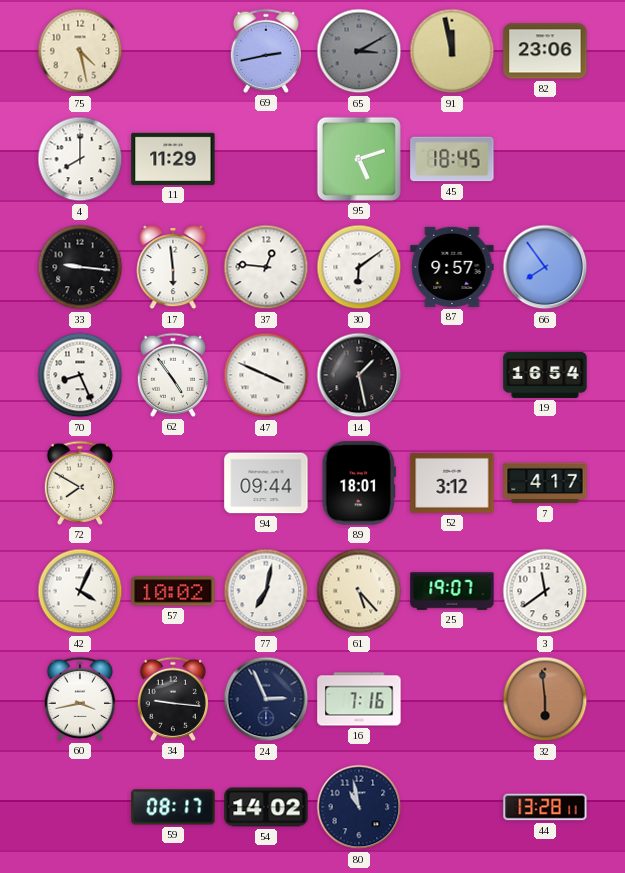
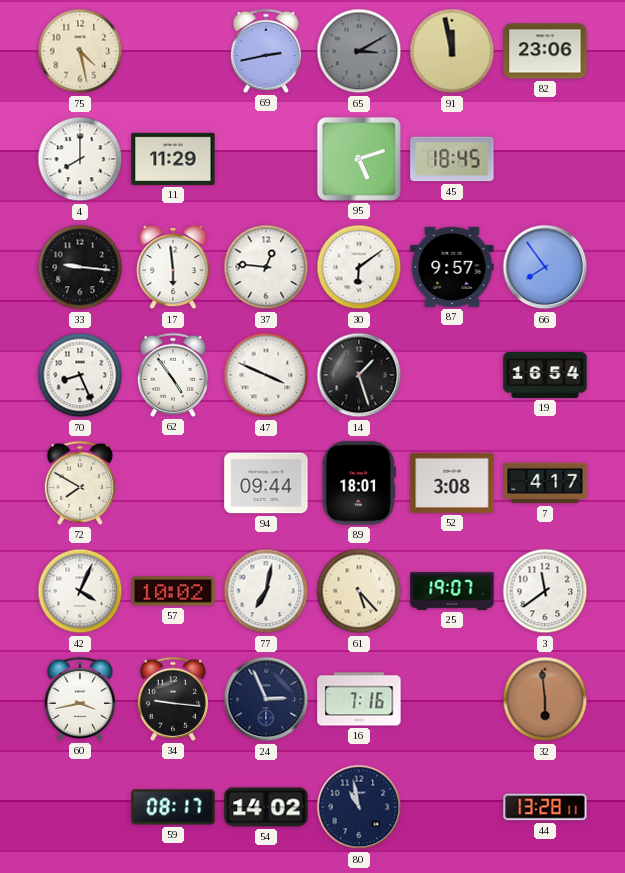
14: 1:28 -> 1:27 (359, 375)
52: 3:12 -> 3:08 (452, 483)
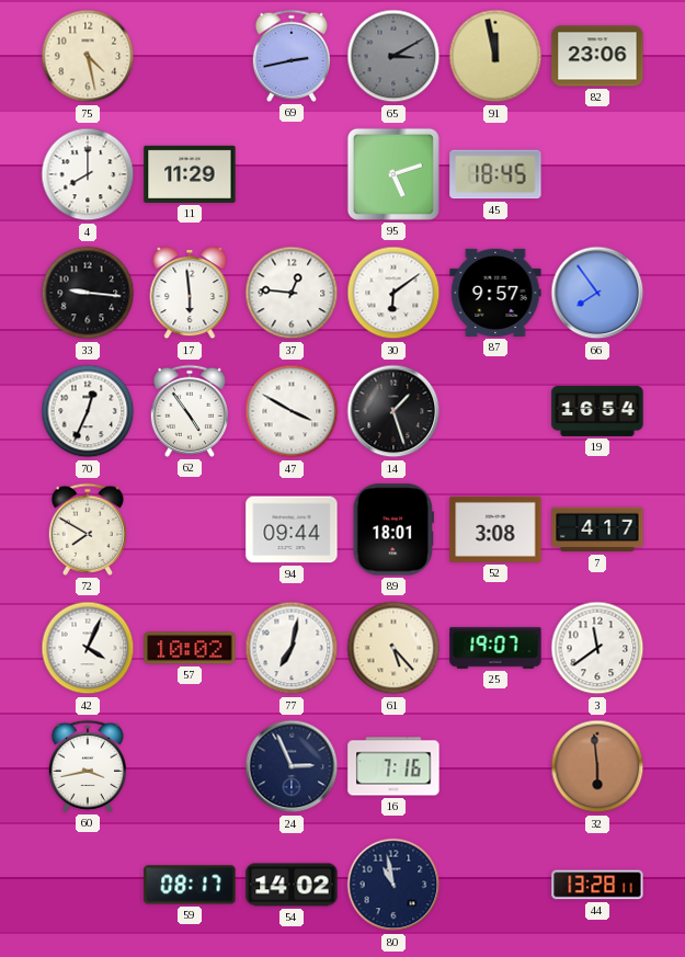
70: 8:26 -> 12:34 (88, 411)
47: 3:49 -> 3:50 (292, 411)
34: 9:16 -> none (172, 699)
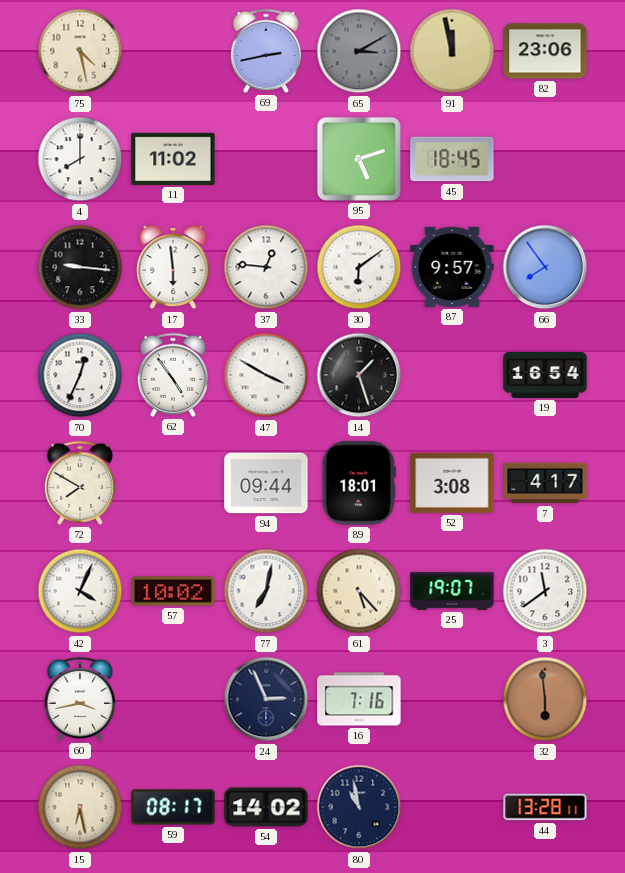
11: 11:29 -> 11:02 (173, 159)
15: none -> 6:28 (80, 807)
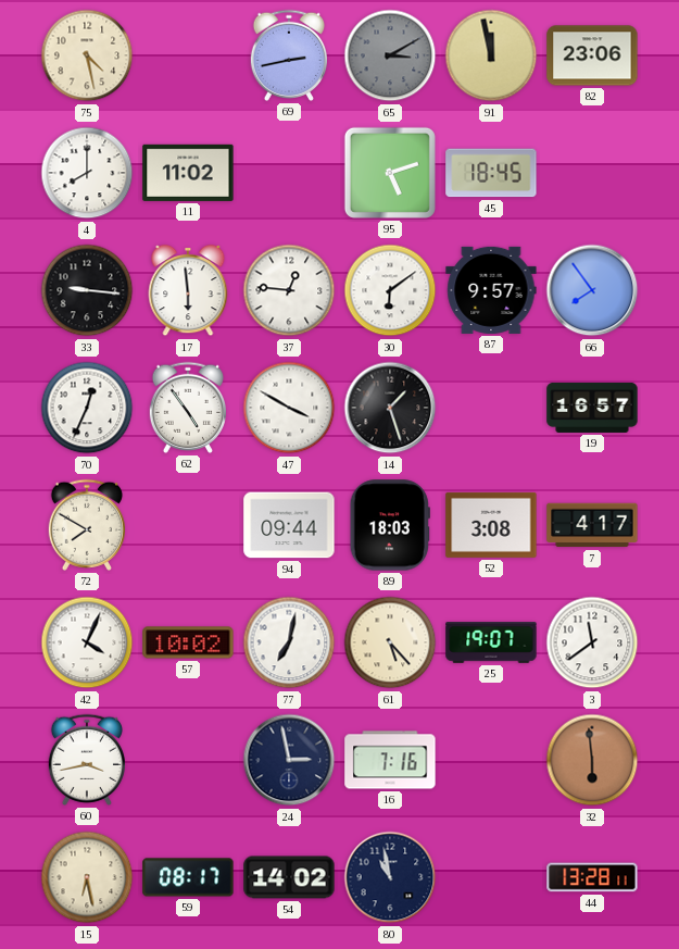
19: 16:54 -> 16:57 (592, 408)
89: 18:01 -> 18:03 (390, 525)
24: 2:56 -> 2:58 (289, 760)
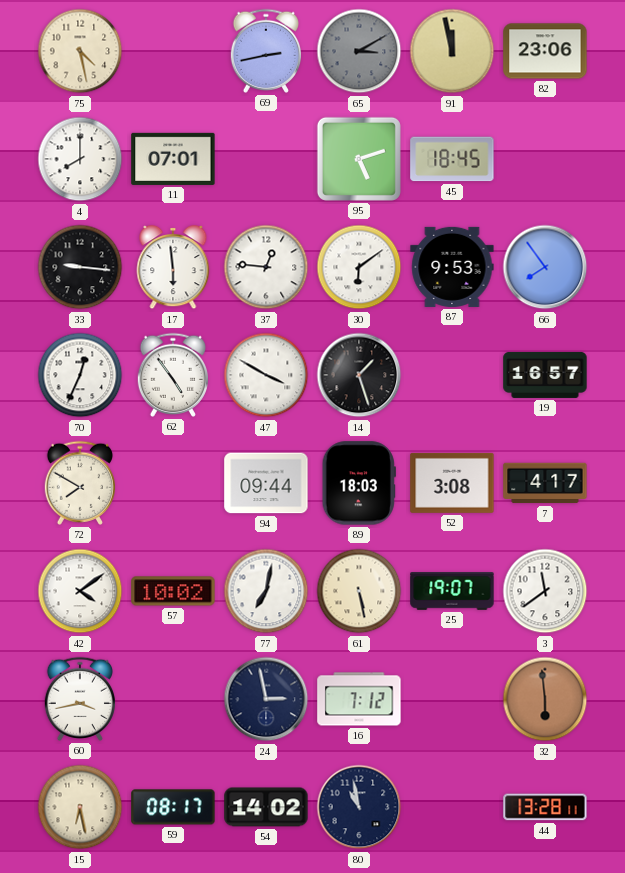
11: 11:02 -> 07:01 (173, 159)
87: 9:57 -> 9:53 (452, 267)
42: 4:04 -> 4:09 (80, 591)
61: 5:23 -> 5:28 (359, 591)
16: 7:16 -> 7:12 (359, 699)
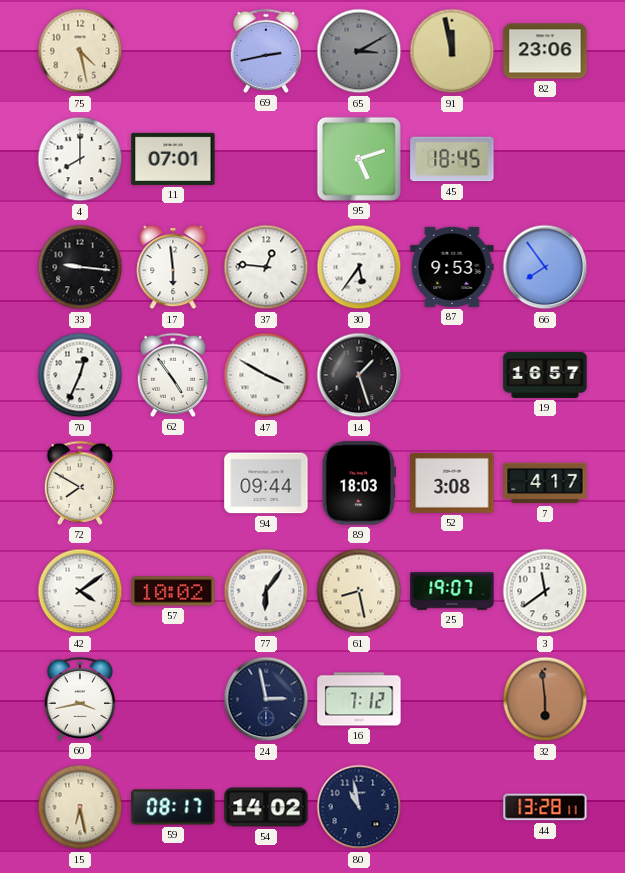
30: 6:09 -> 5:36 (359, 267)
77: 7:02 -> 6:06 (266, 591)
61: 5:28 -> 8:28 (359, 591)
